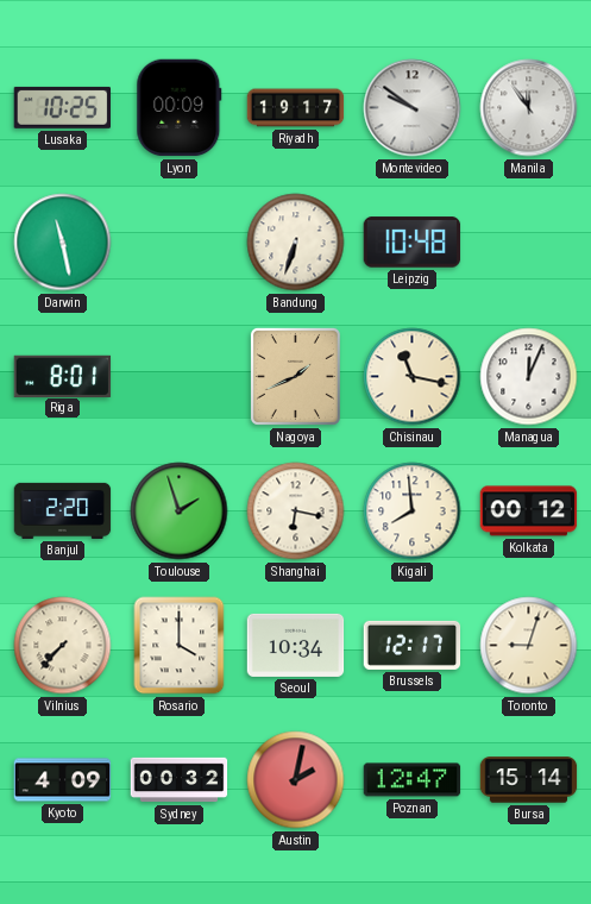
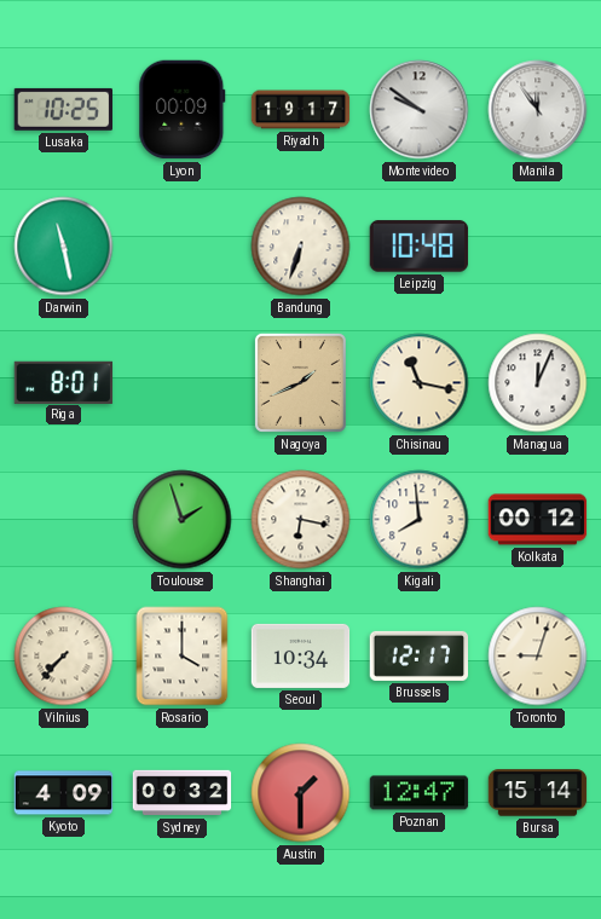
Banjul: 2:20 -> none (63, 510)
Austin: 2:02 -> 1:30 (301, 793)
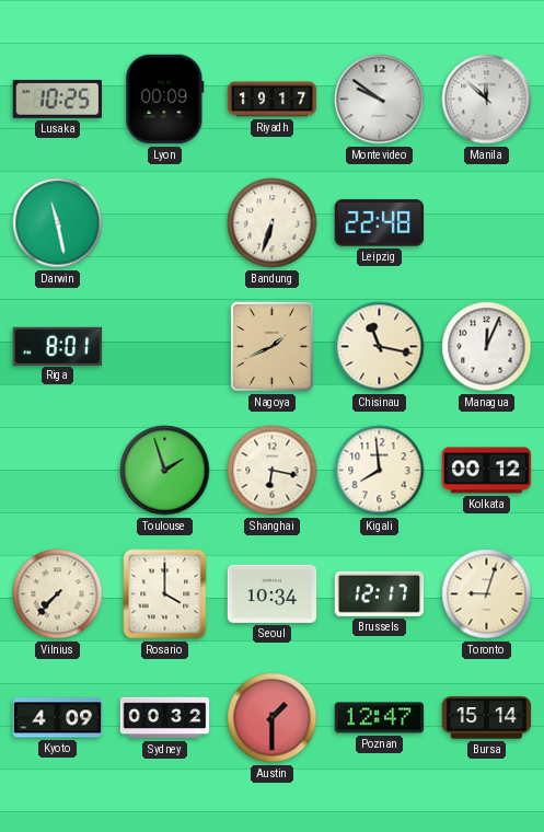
Manila: 11:54 -> 11:52 (487, 100)
Leipzig: 10:48 -> 22:48 (380, 223)
